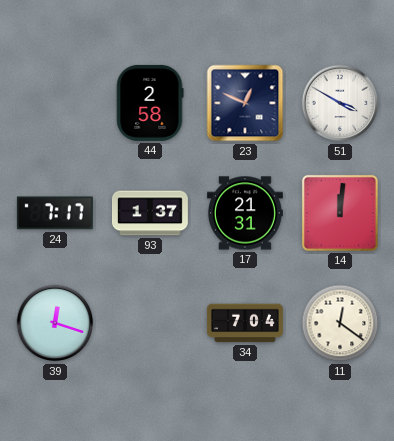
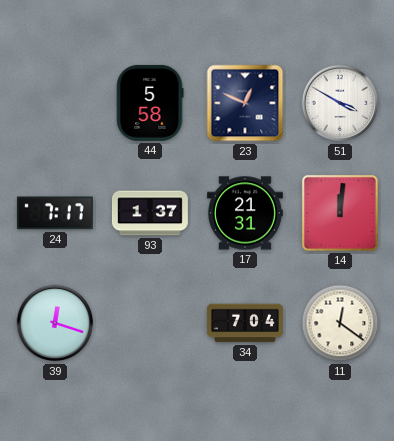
44: 2:58 -> 5:58 (150, 103)
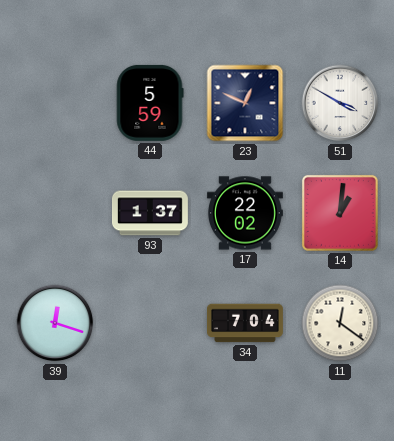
44: 5:58 -> 5:59 (150, 103)
24: 7:17 -> none (55, 213)
17: 21:31 -> 22:02 (245, 213)
14: 12:01 -> 1:01 (340, 213)
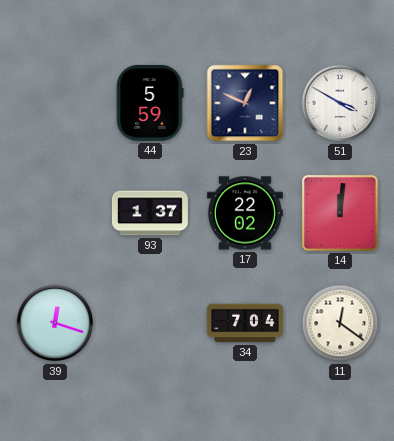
14: 1:01 -> 12:01 (340, 213)
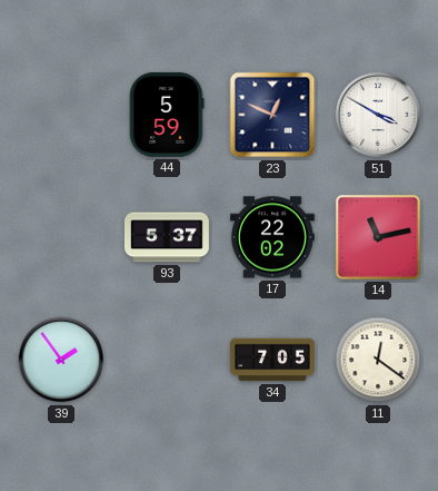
93: 1:37 -> 5:37 (167, 237)
14: 12:01 -> 11:13 (378, 237)
39: 12:18 -> 1:54 (61, 360)
34: 7:04 -> 7:05 (273, 360)
